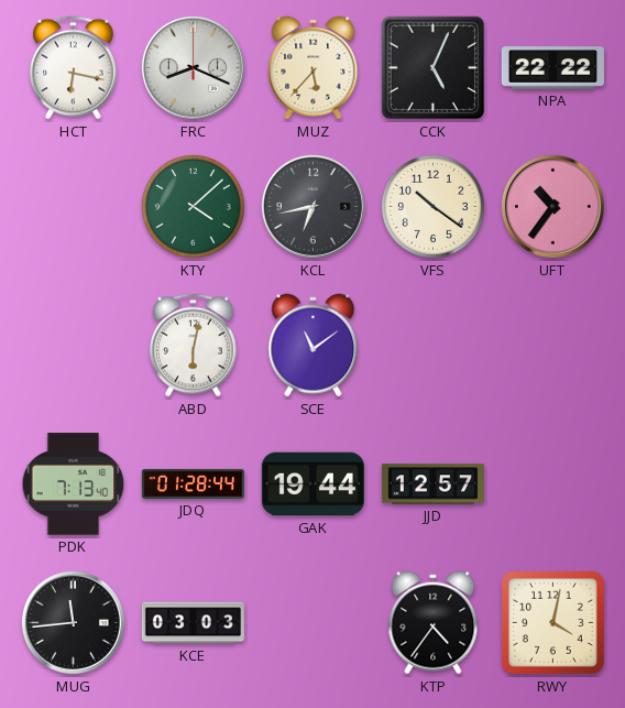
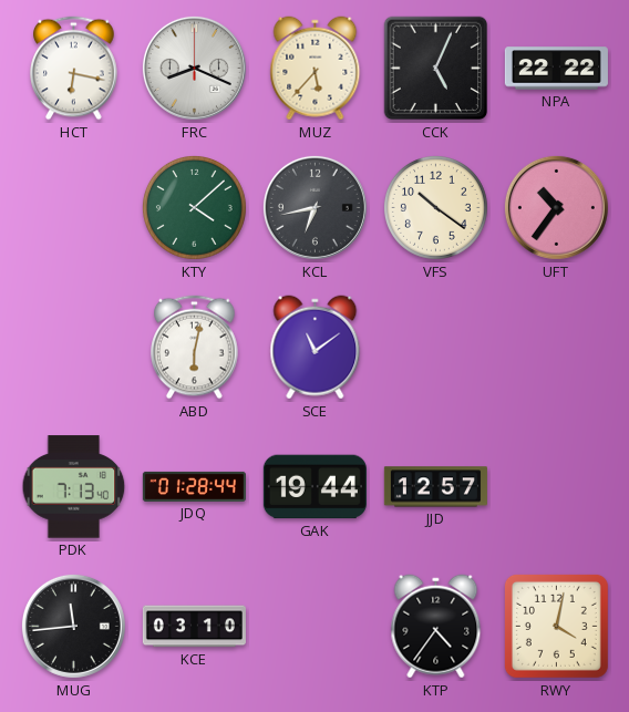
KCE: 03:03 -> 03:10 (194, 627)
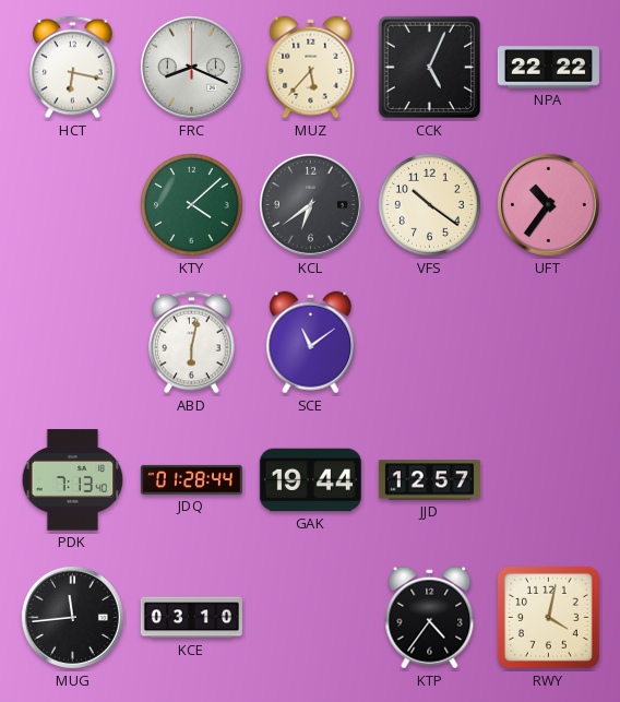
KCL: 6:43 -> 6:39 (310, 204)
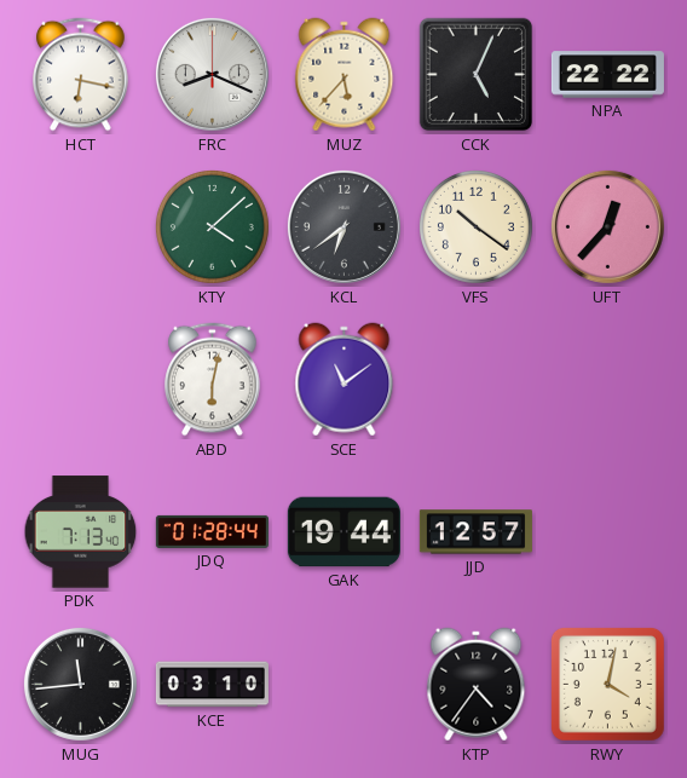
UFT: 10:36 -> 12:37 (607, 226)
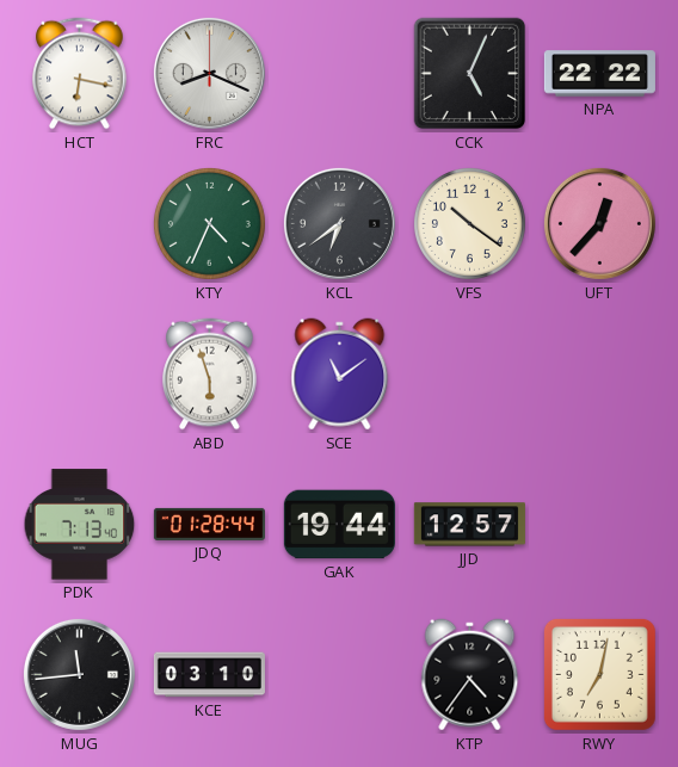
MUZ: 5:37 -> none (345, 75)
KTY: 4:08 -> 4:34 (209, 223)
ABD: 6:02 -> 5:57 (210, 375)
RWY: 4:02 -> 7:02 (599, 674)
